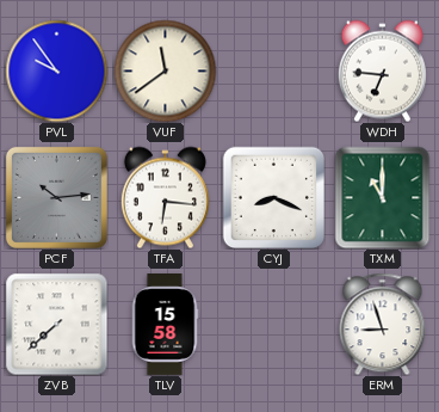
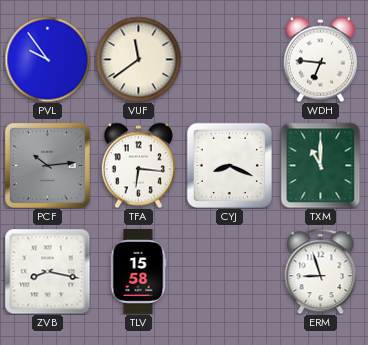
ZVB: 7:38 -> 8:17 (47, 271)
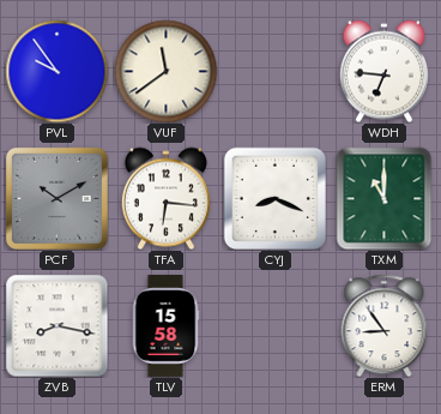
PCF: 10:14 -> 10:10 (56, 198)
ERM: 8:57 -> 8:54 (385, 325)
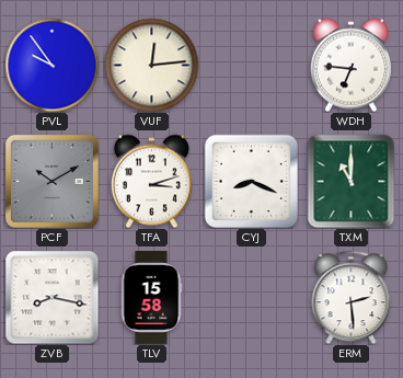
VUF: 11:39 -> 12:14 (151, 65)
TFA: 6:16 -> 3:12 (151, 181)
ERM: 8:54 -> 2:29 (352, 297)
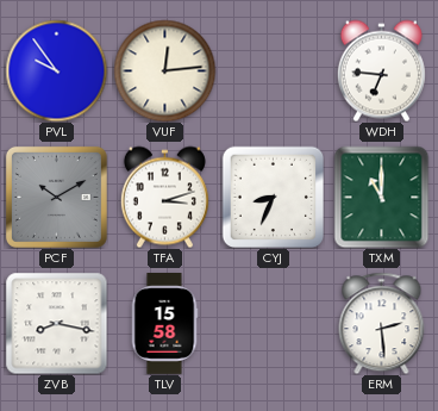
CYJ: 8:19 -> 8:34 (273, 197)
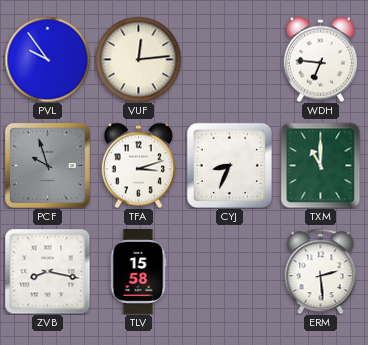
PCF: 10:10 -> 9:57 (47, 165)
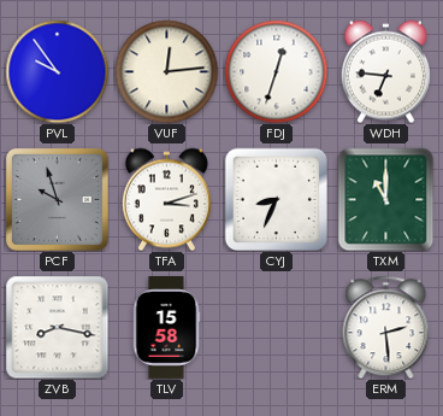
FDJ: none -> 12:33 (276, 71)
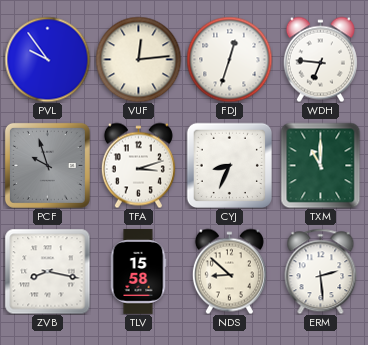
NDS: none -> 8:52 (229, 271)
